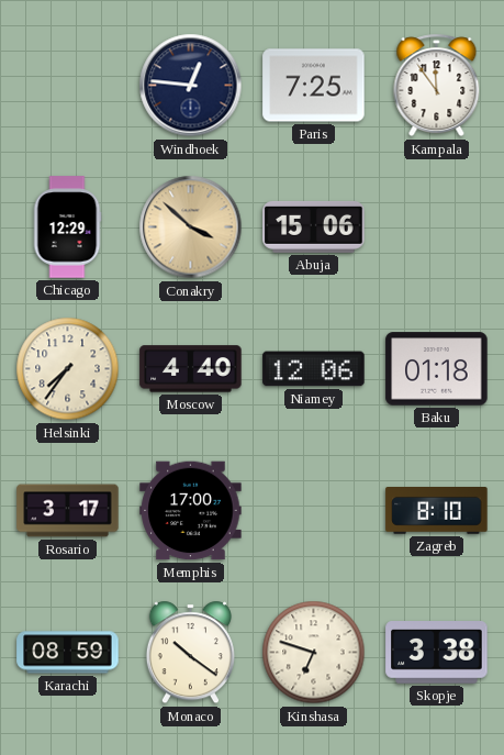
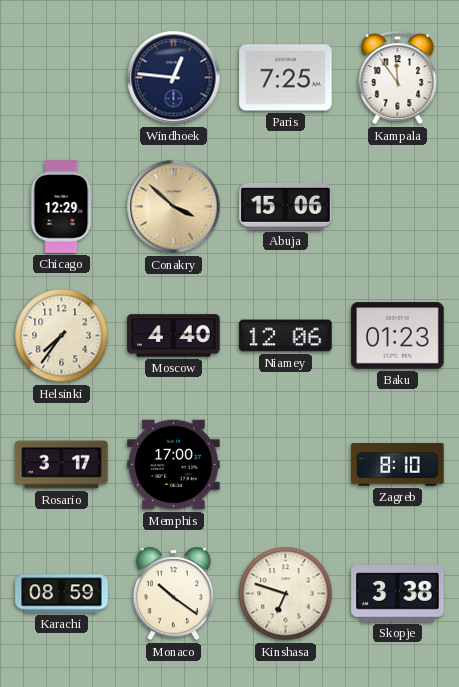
Baku: 01:18 -> 01:23 (398, 336)
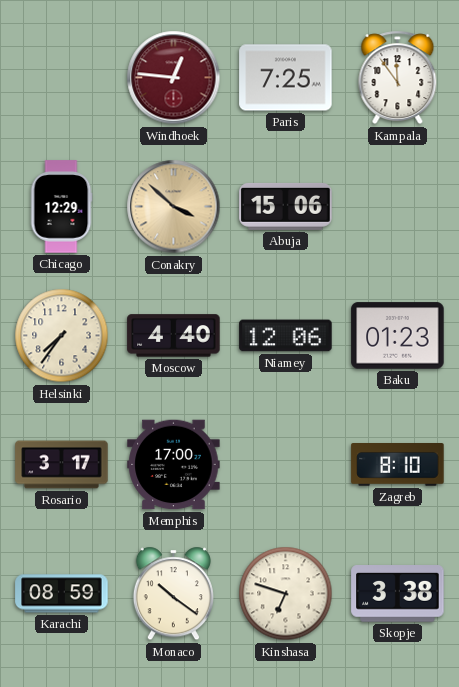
Windhoek dial: navy -> burgundy (174, 78)
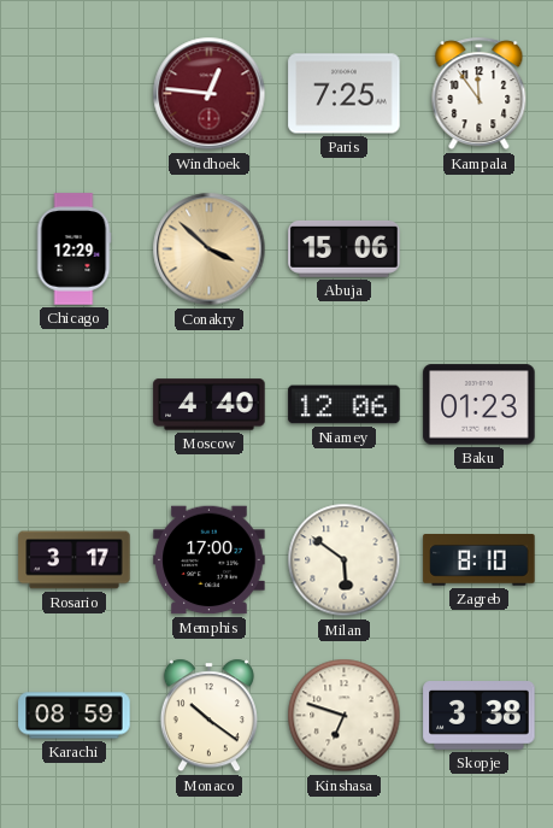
Helsinki: 7:36 -> none (62, 336)
Milan: none -> 5:51 (345, 560)
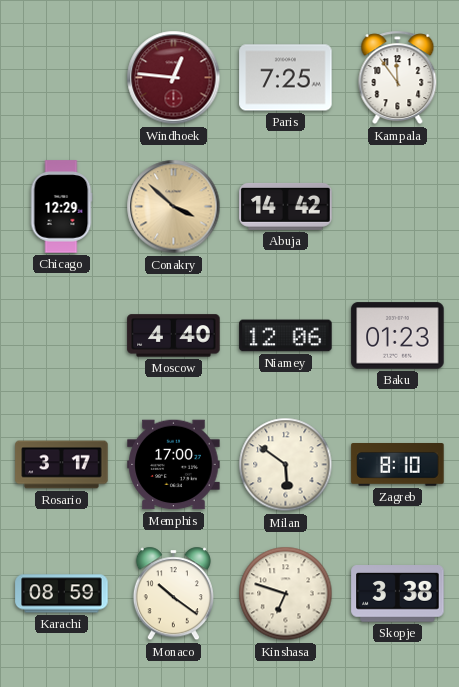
Abuja: 15:06 -> 14:42 (286, 206)
